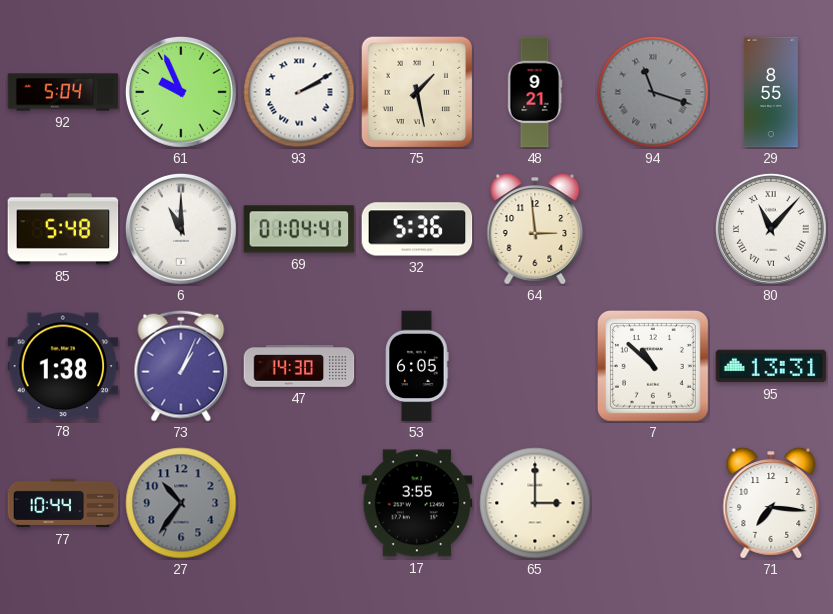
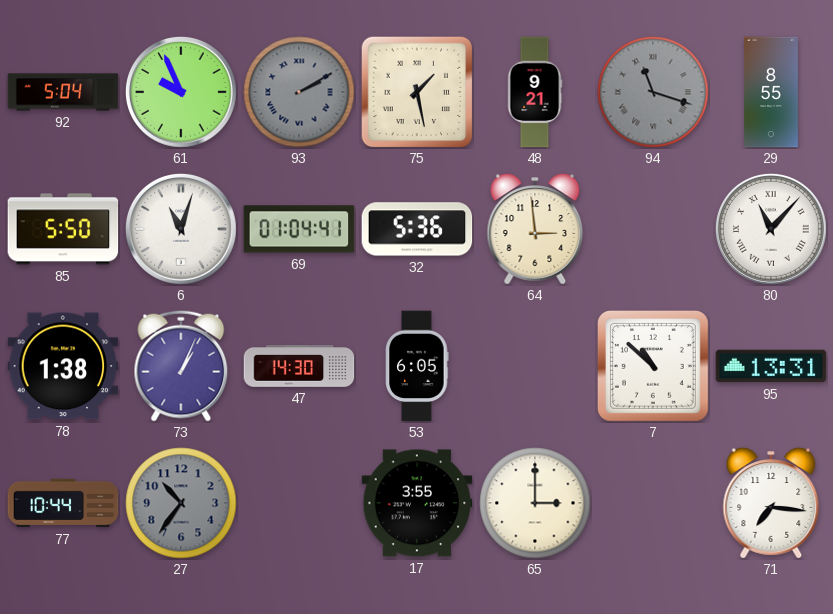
93 dial: white -> grey (299, 92)
85: 5:48 -> 5:50 (63, 229)
6: 11:00 -> 11:03 (182, 230)
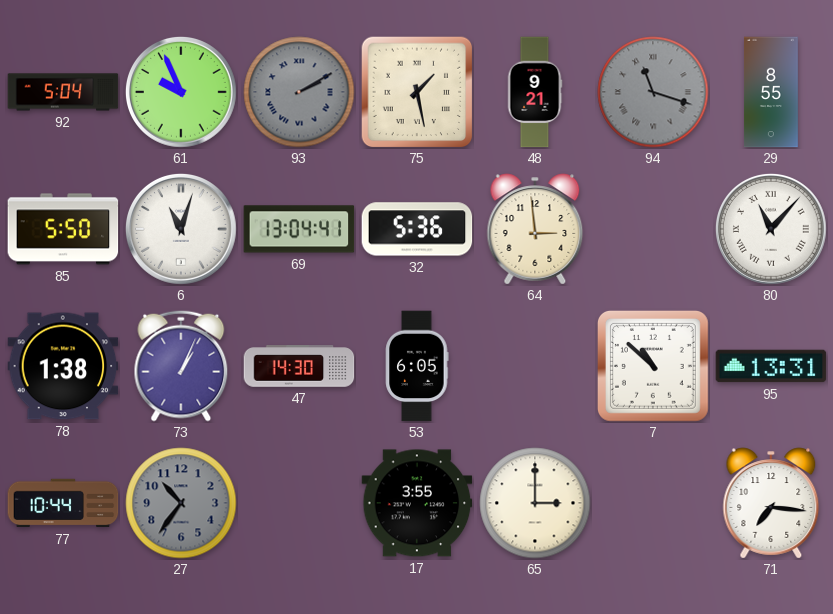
69: 01:04 -> 13:04 (299, 229)
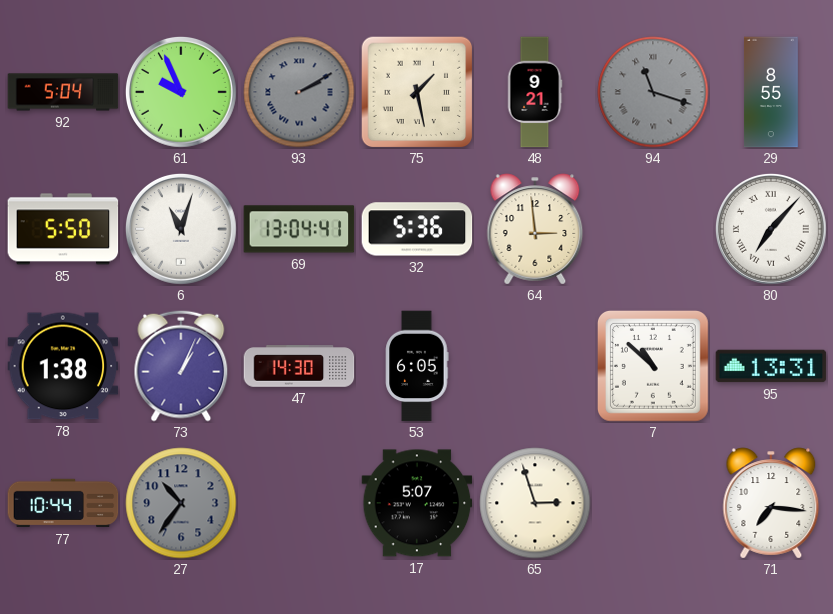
80: 11:07 -> 7:07 (772, 230)
17: 3:55 -> 5:07 (417, 503)
65: 3:00 -> 2:57 (535, 503)
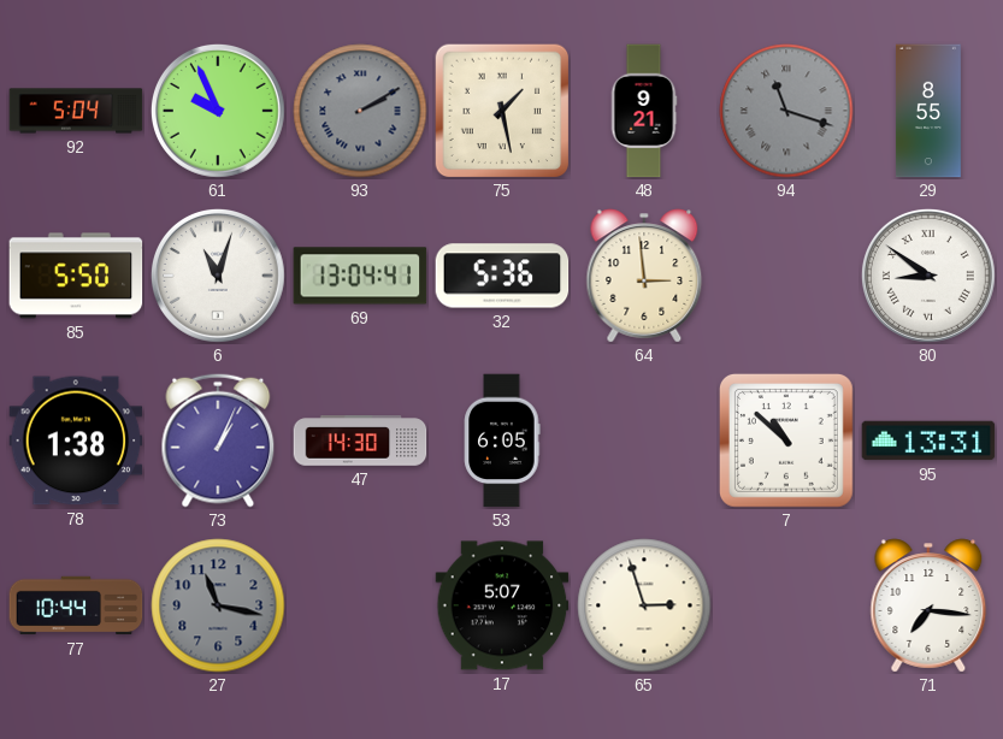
80: 7:07 -> 8:51 (930, 277)
27: 10:36 -> 11:17 (218, 605)
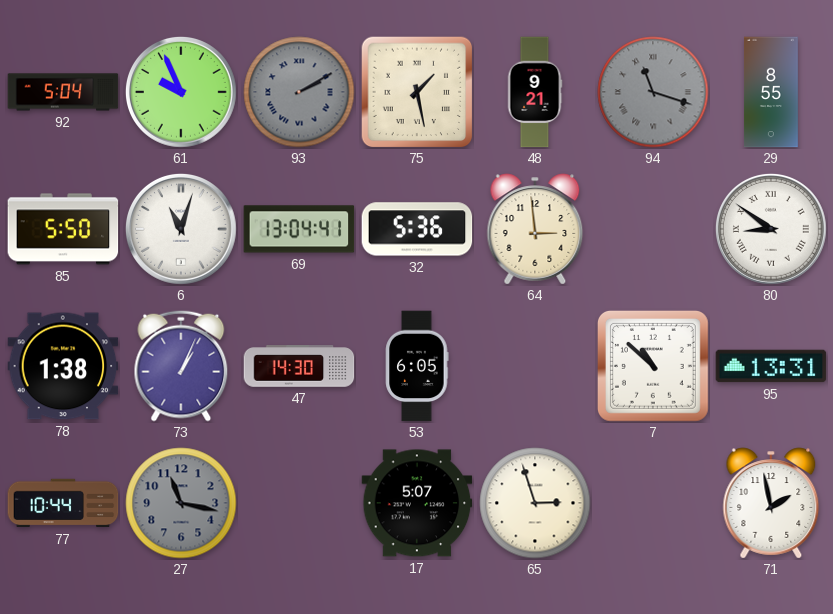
71: 7:16 -> 1:58 (771, 503)
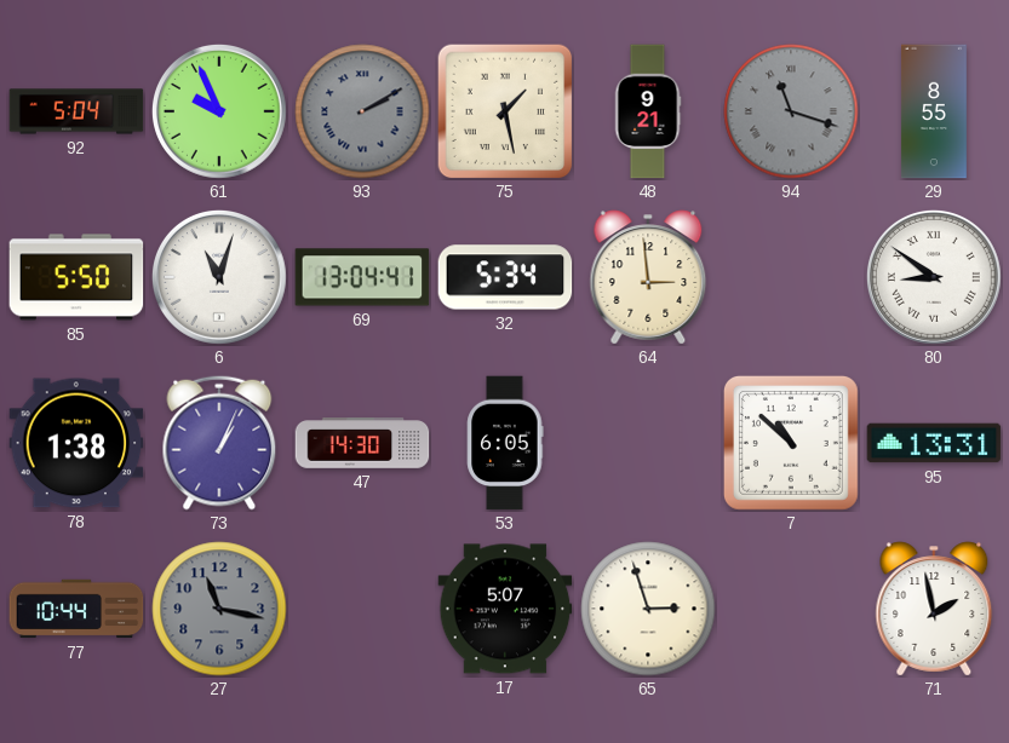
32: 5:36 -> 5:34 (505, 277)
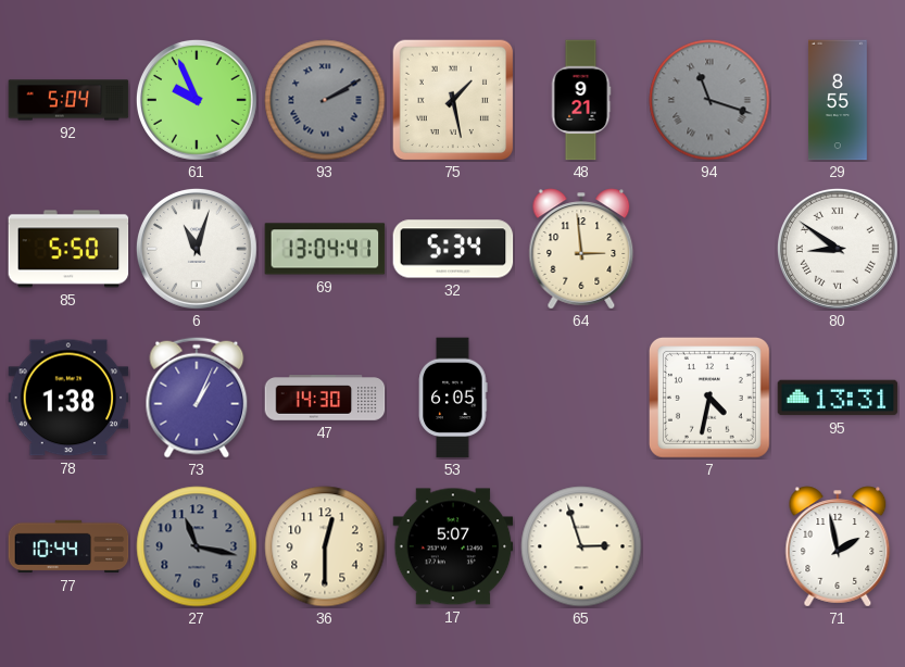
7: 10:52 -> 4:32 (709, 398)
36: none -> 12:30 (325, 546)
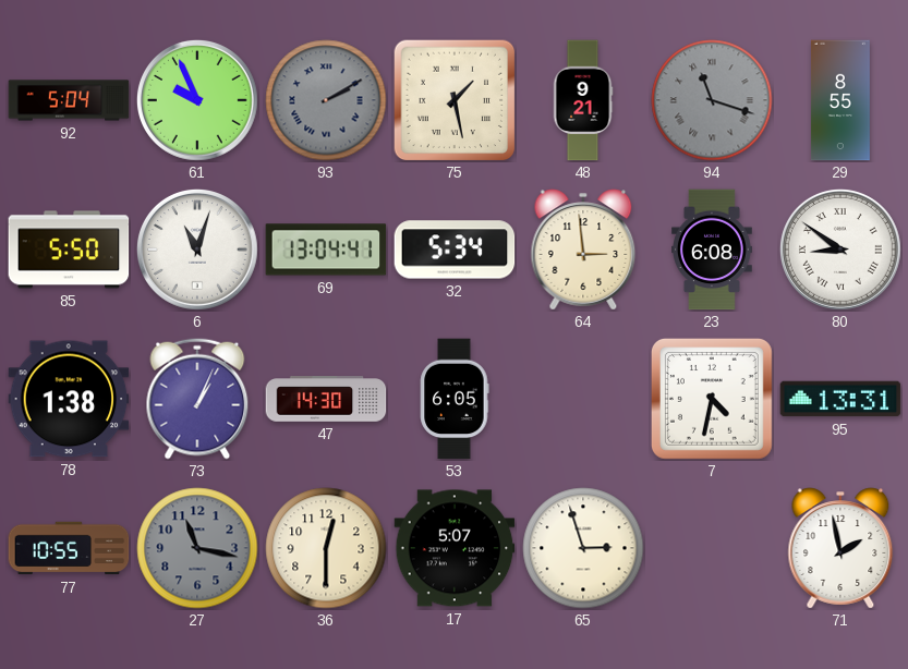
23: none -> 6:08 (713, 250)
77: 10:44 -> 10:55 (69, 548)
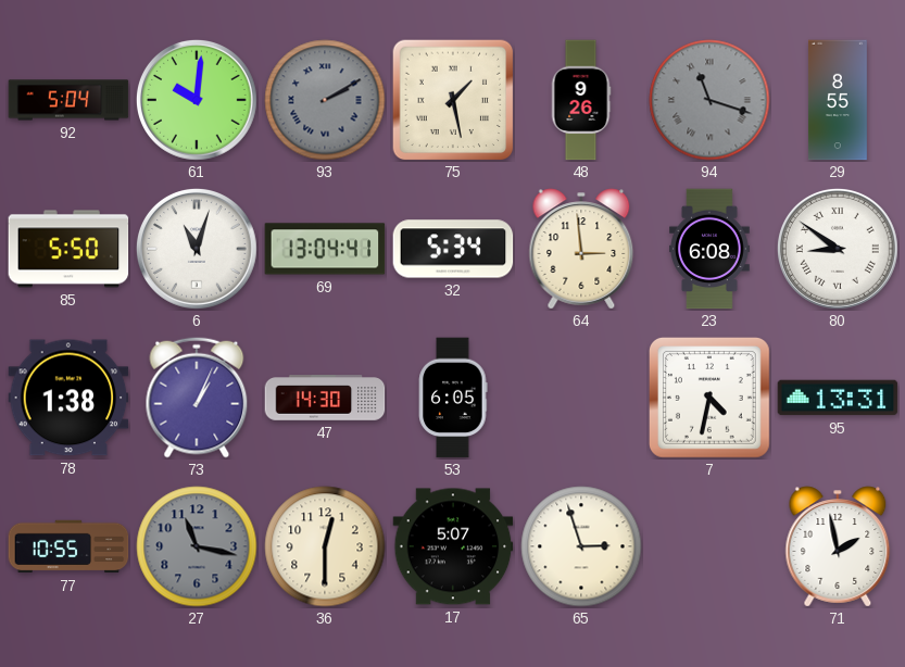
61: 9:56 -> 10:01 (198, 101)
48: 9:21 -> 9:26 (581, 100)
